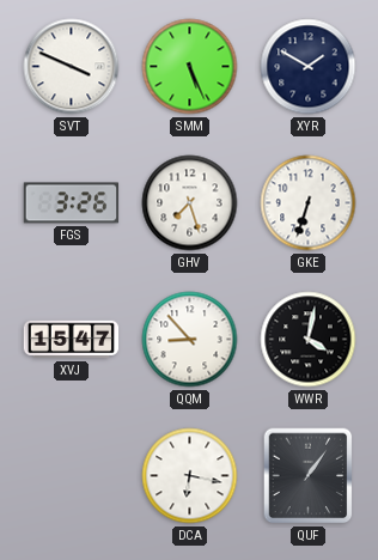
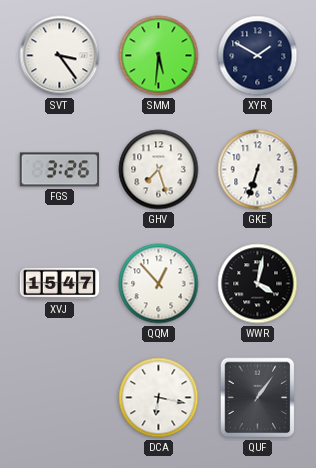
SVT: 3:49 -> 3:24 (60, 56)
SMM: 5:26 -> 5:31 (159, 56)
QQM: 8:53 -> 12:53 (159, 284)
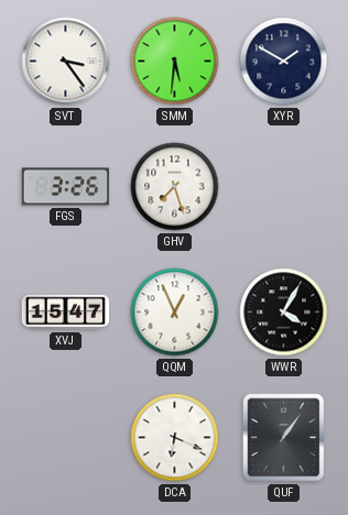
GKE: 6:33 -> none (258, 170)
QQM: 12:53 -> 12:56 (175, 313)
WWR: 4:02 -> 4:05 (284, 313)
DCA: 6:17 -> 6:19 (175, 438)
